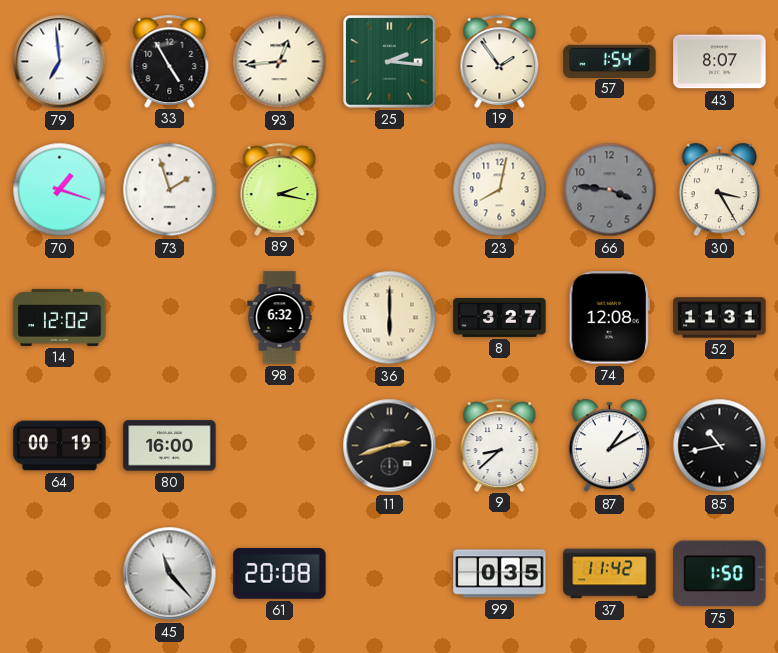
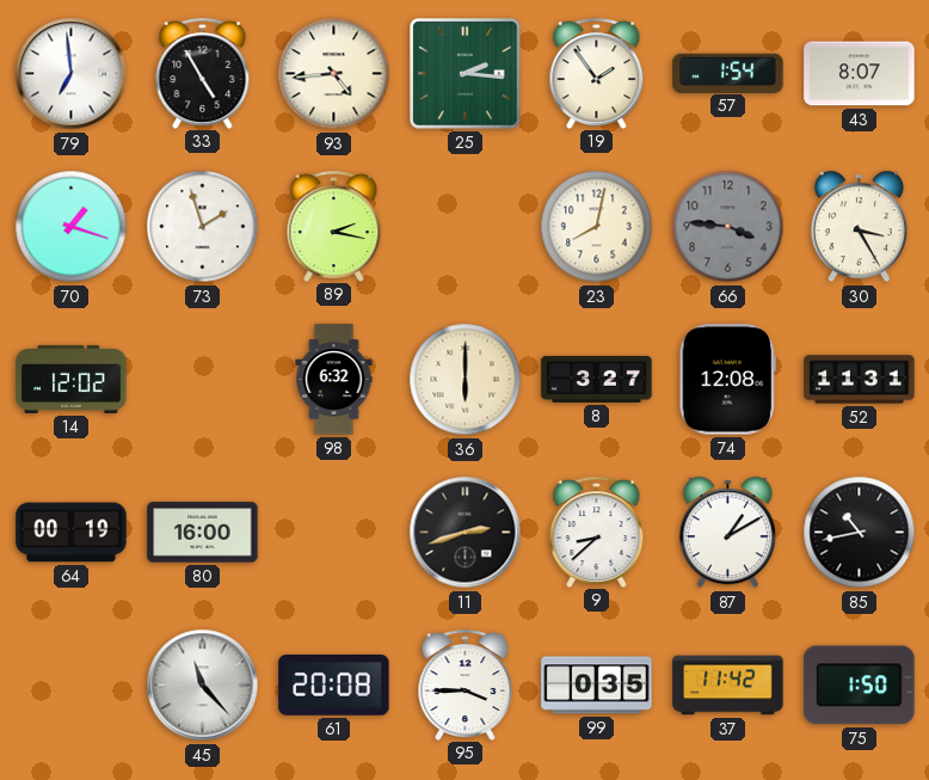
93: 12:44 -> 4:44 (334, 74)
95: none -> 3:45 (466, 684)
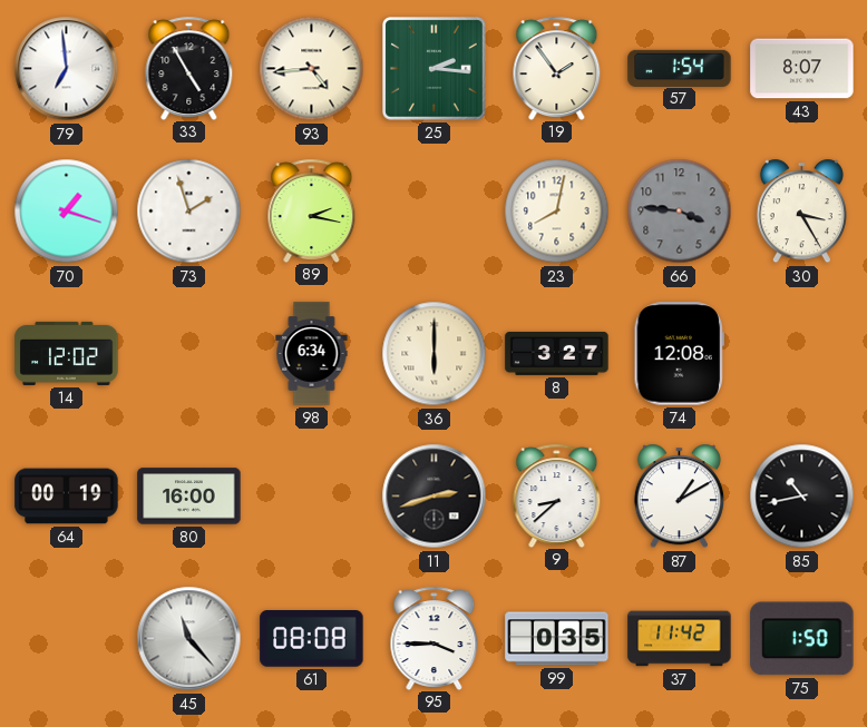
98: 6:32 -> 6:34 (312, 354)
52: 11:31 -> none (860, 380)
61: 20:08 -> 08:08 (312, 639)
